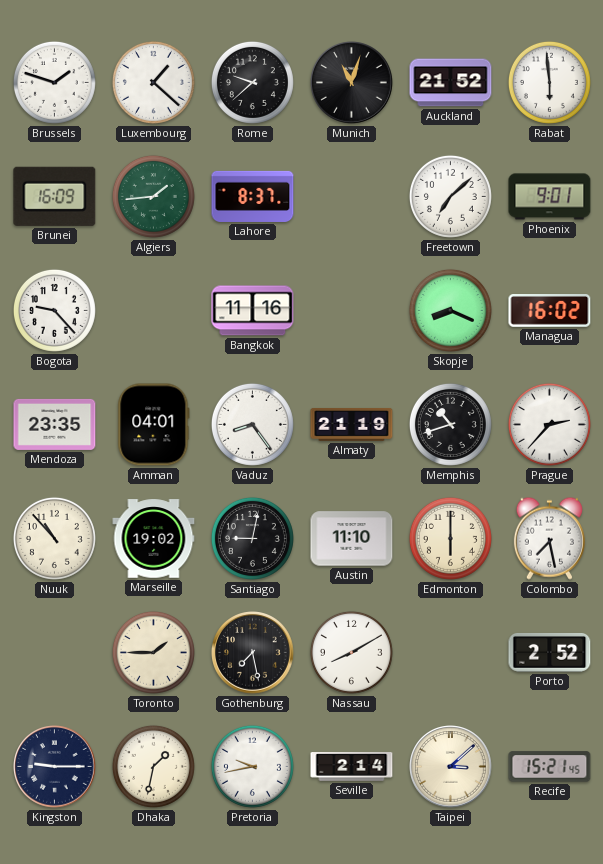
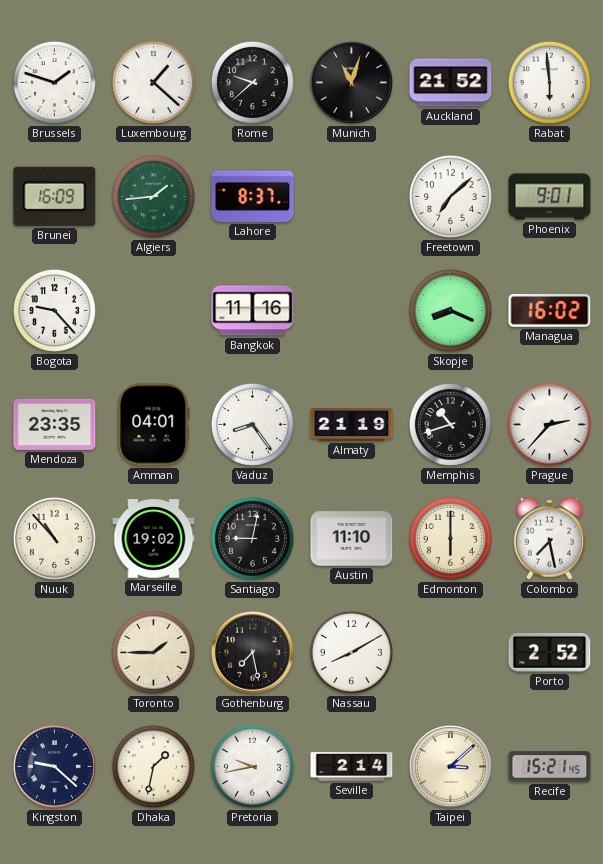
Kingston: 9:15 -> 9:22 (55, 767)
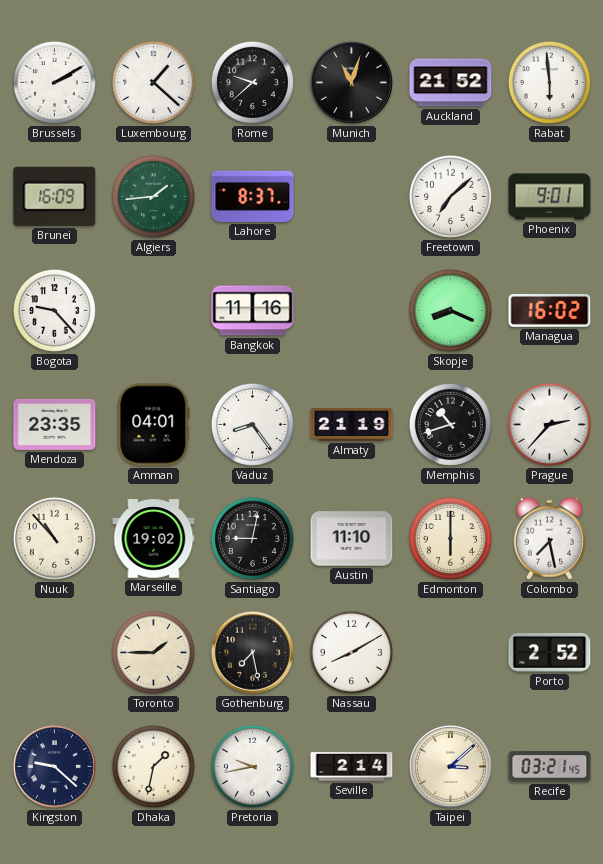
Brussels: 1:48 -> 2:10 (54, 82)
Recife: 15:21 -> 03:21 (550, 767)
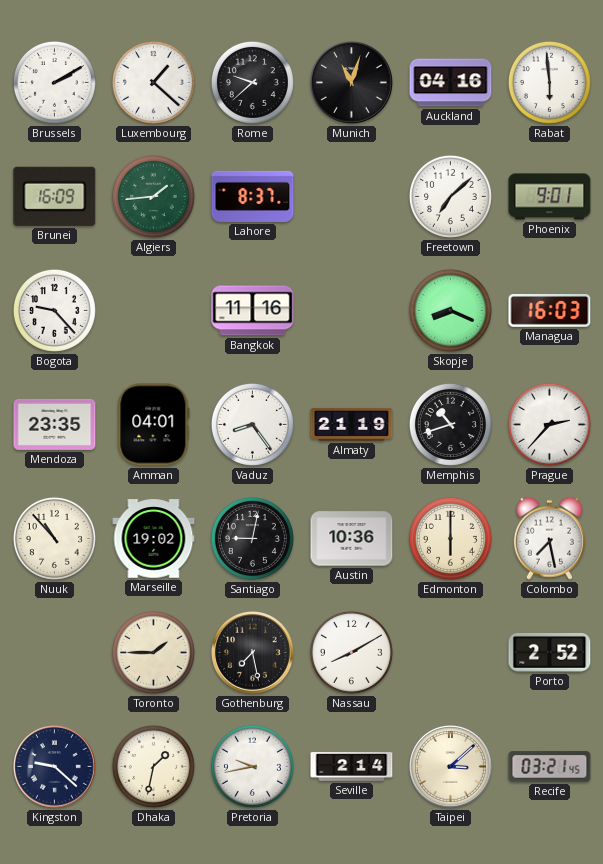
Auckland: 21:52 -> 04:16 (451, 83)
Managua: 16:02 -> 16:03 (550, 311)
Austin: 11:10 -> 10:36 (352, 539)
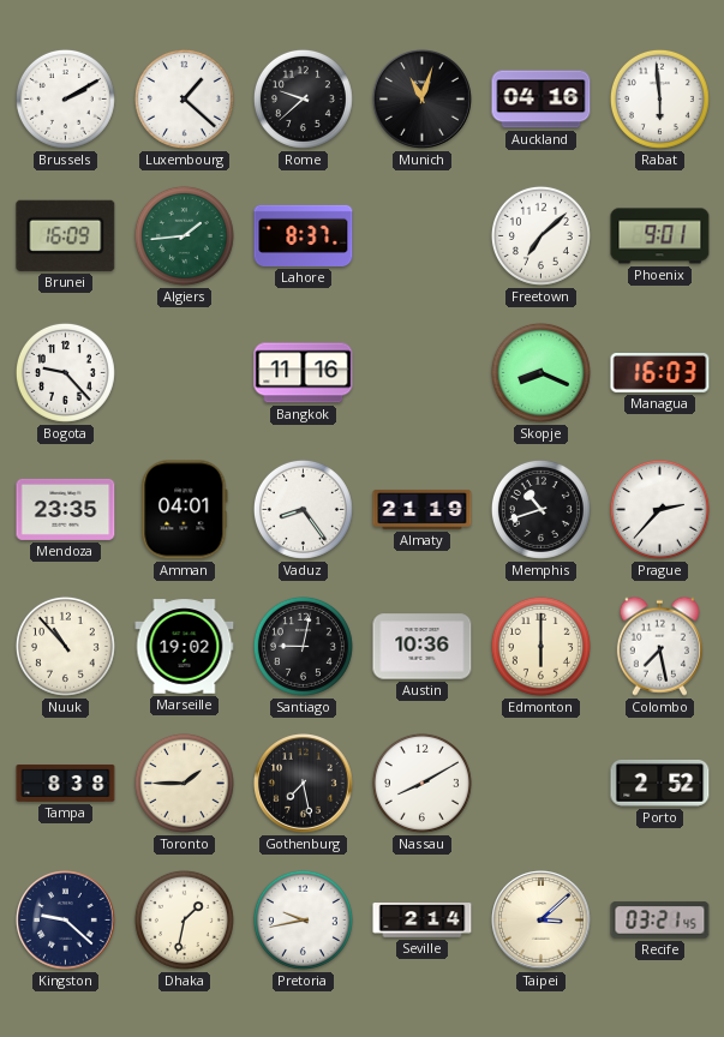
Tampa: none -> 8:38 (66, 783)
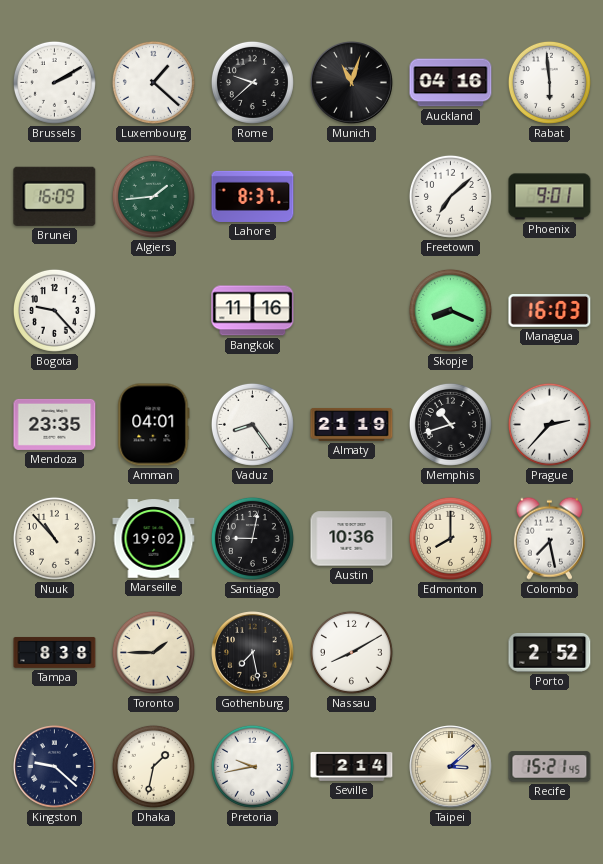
Edmonton: 6:00 -> 8:00 (450, 538)
Recife: 03:21 -> 15:21 (550, 767)
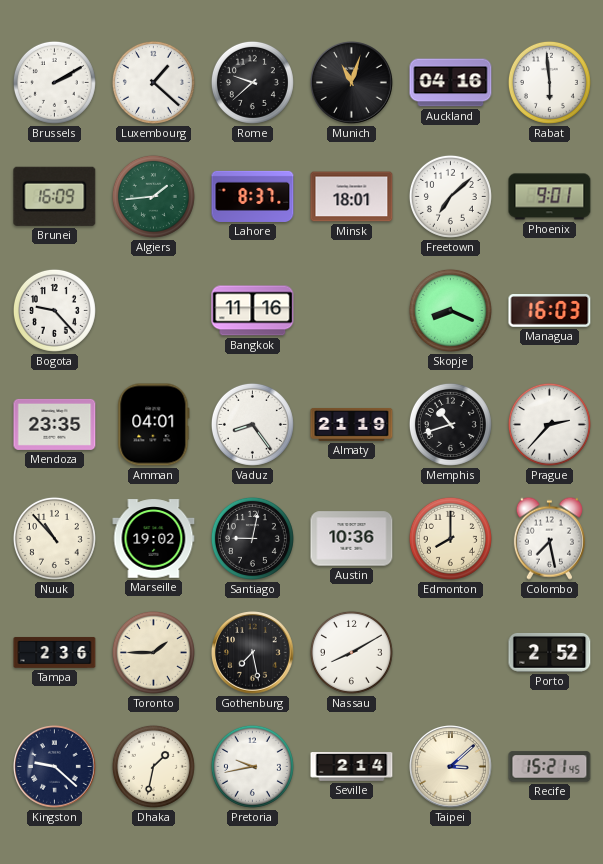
Minsk: none -> 18:01 (352, 197)
Tampa: 8:38 -> 2:36 (55, 652)
